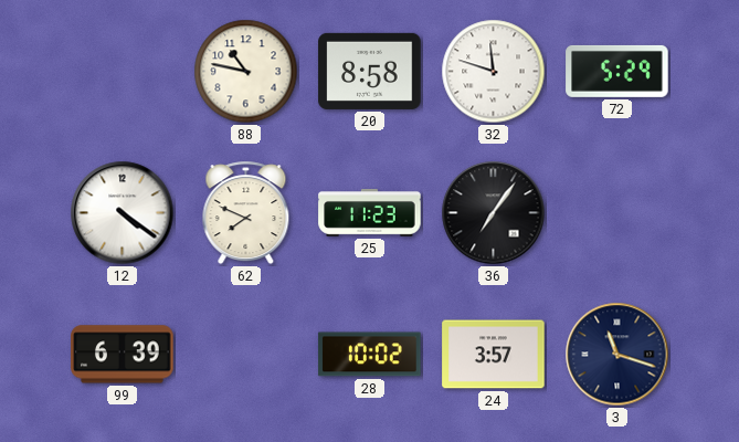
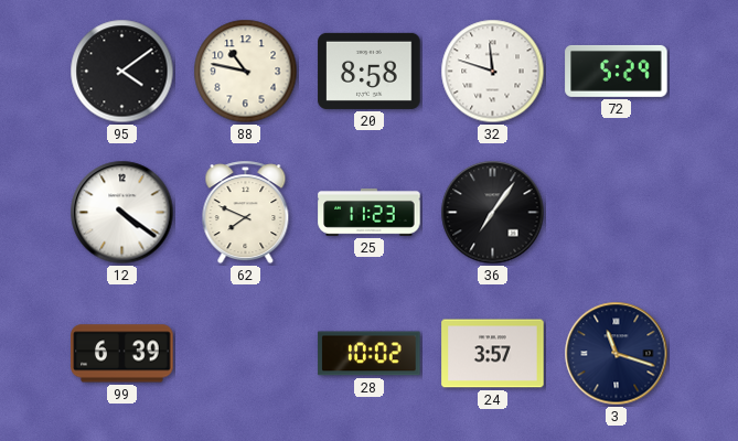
95: none -> 4:09 (122, 72)
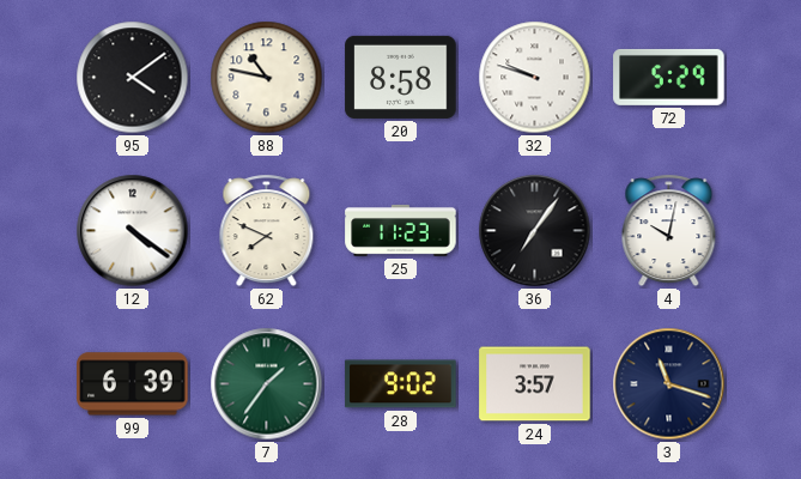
32: 11:48 -> 9:48 (535, 78)
4: none -> 10:02 (669, 231)
7: none -> 1:36 (267, 384)
28: 10:02 -> 9:02 (401, 384)
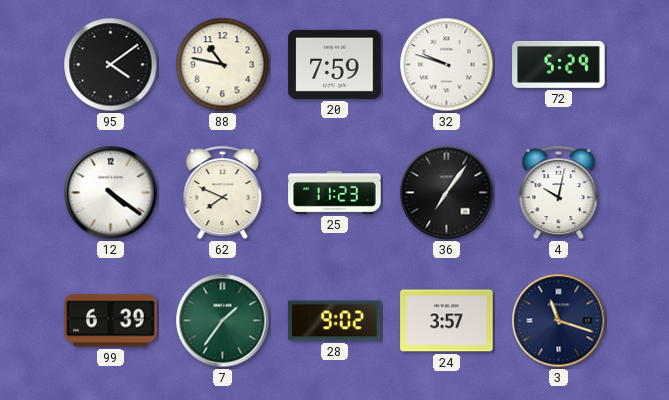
20: 8:58 -> 7:59 (335, 64)
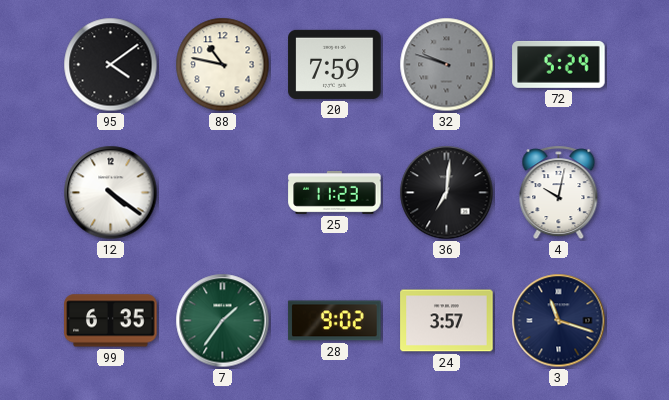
32 dial: white -> grey (447, 65)
62: 7:49 -> none (223, 193)
36: 7:06 -> 7:01 (447, 193)
99: 6:39 -> 6:35 (111, 321)
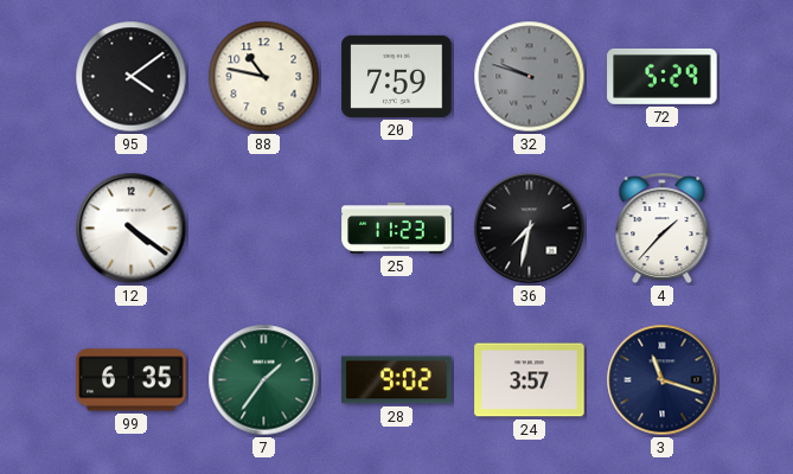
36: 7:01 -> 7:32 (530, 229)
4: 10:02 -> 1:37 (663, 229)
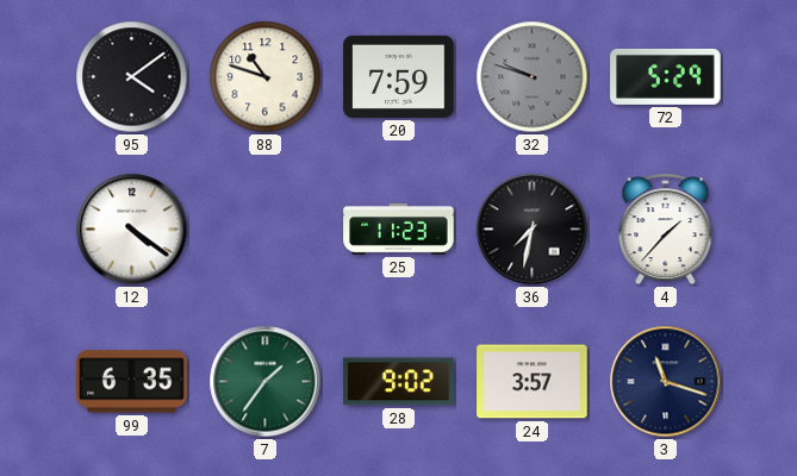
88: 10:47 -> 10:48 (266, 77)
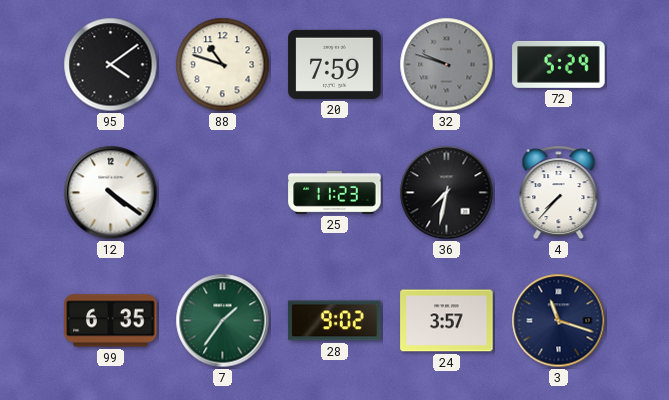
4: 1:37 -> 7:37 (559, 193)
